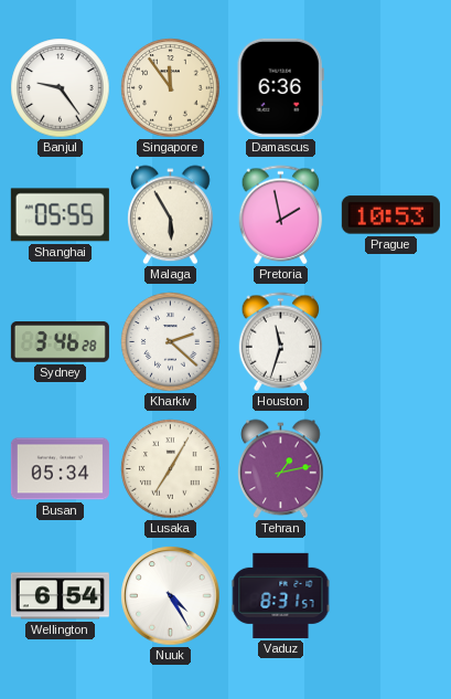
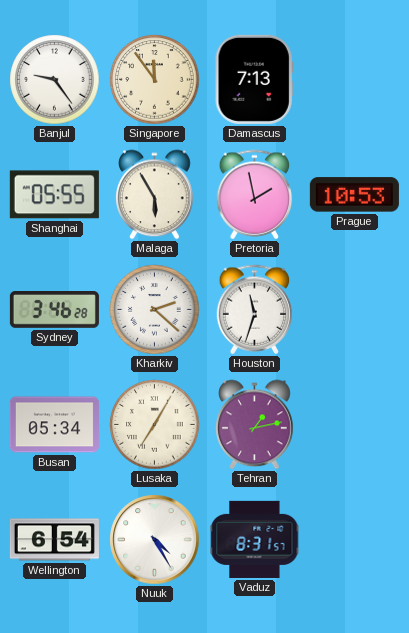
Damascus: 6:36 -> 7:13 (254, 79)
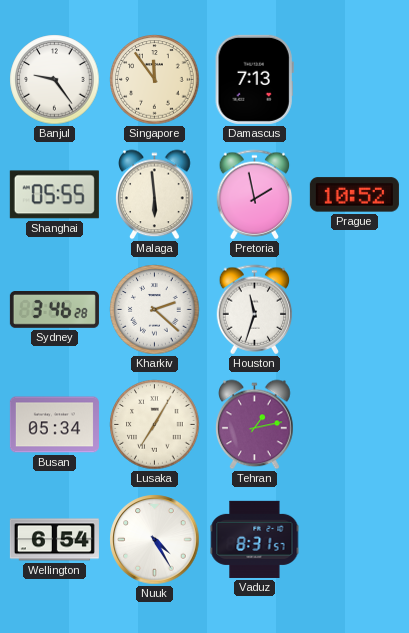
Malaga: 5:55 -> 5:59 (155, 195)
Prague: 10:53 -> 10:52 (354, 195)
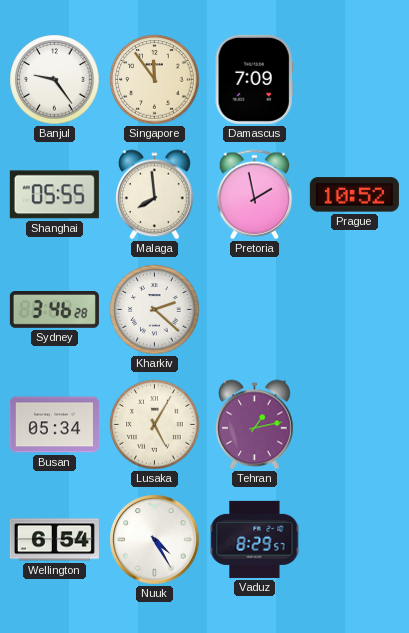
Damascus: 7:13 -> 7:09 (254, 79)
Malaga: 5:59 -> 7:59 (155, 195)
Houston: 11:33 -> none (255, 310)
Lusaka: 7:05 -> 5:05 (155, 425)
Vaduz: 8:31 -> 8:29 (255, 539)
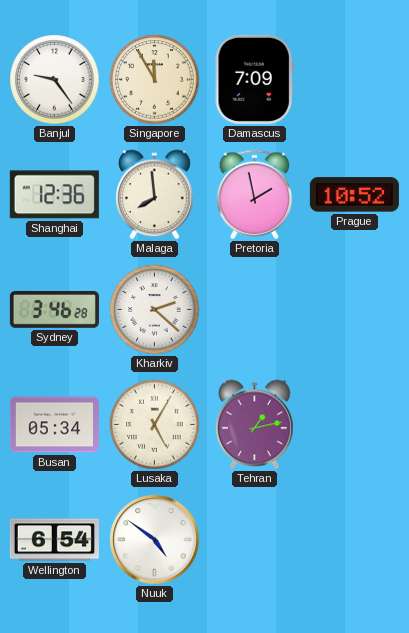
Singapore: 11:54 -> 11:55 (155, 80)
Shanghai: 05:55 -> 12:36 (54, 195)
Nuuk: 4:25 -> 4:51 (155, 540)
Vaduz: 8:29 -> none (255, 539)
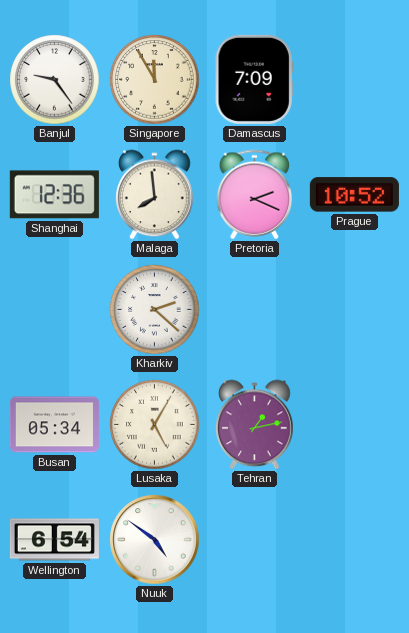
Pretoria: 1:58 -> 2:19 (255, 195)
Sydney: 3:46 -> none (54, 310)
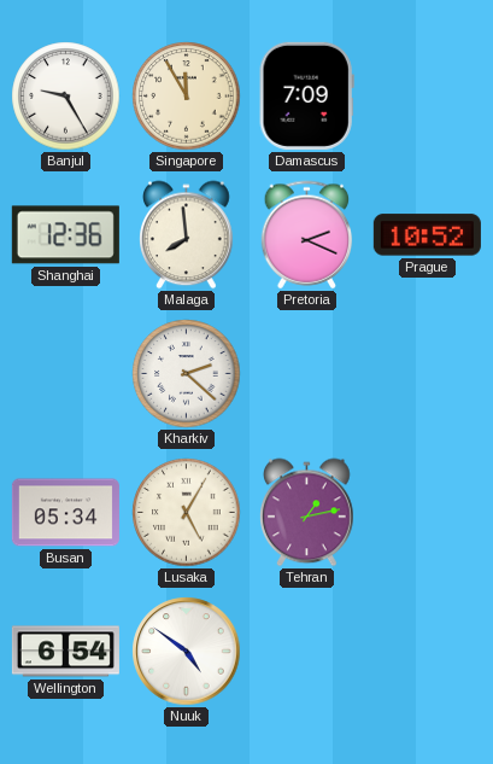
Banjul: 9:24 -> 9:25 (66, 97)
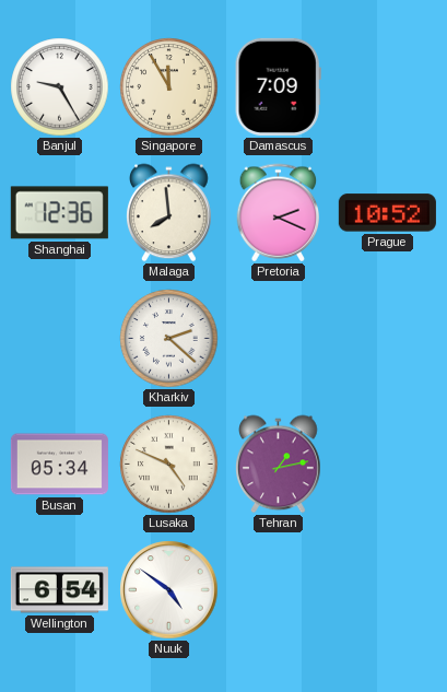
Lusaka: 5:05 -> 4:49 (169, 465)
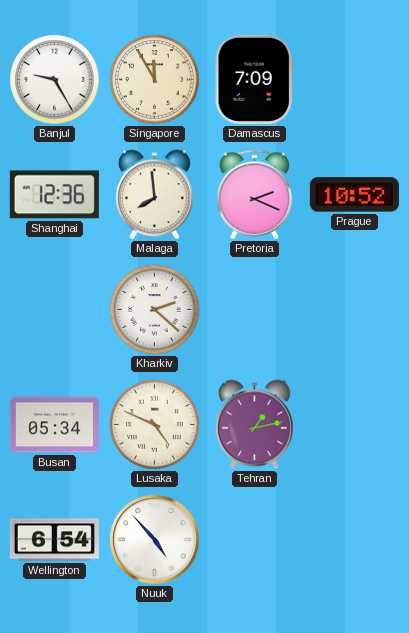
Nuuk: 4:51 -> 4:53 (155, 540)
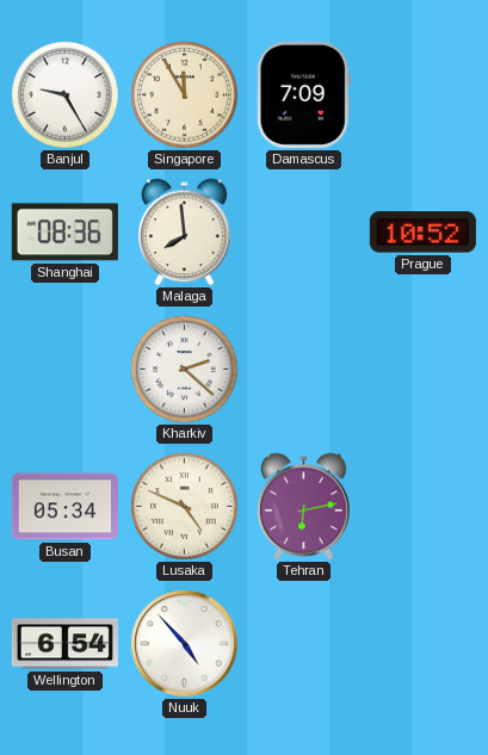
Shanghai: 12:36 -> 08:36 (64, 233)
Pretoria: 2:19 -> none (255, 195)
Tehran: 1:13 -> 6:13 (304, 507)
